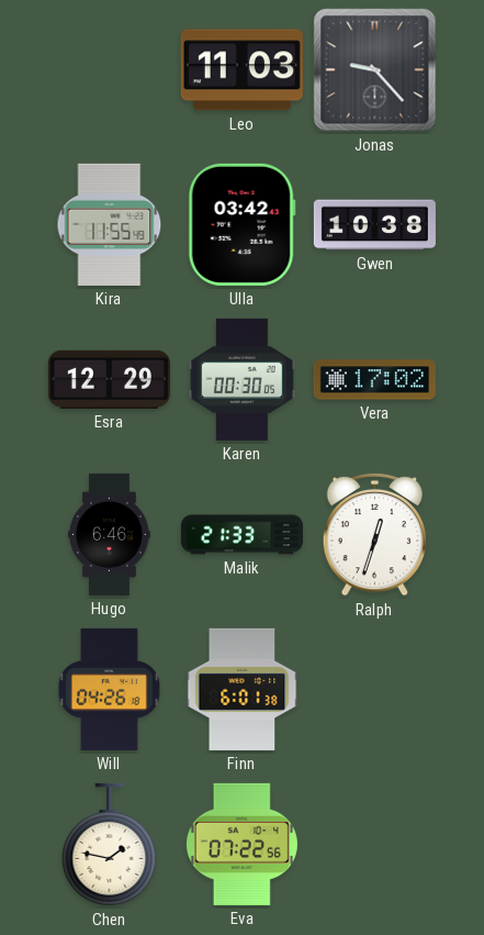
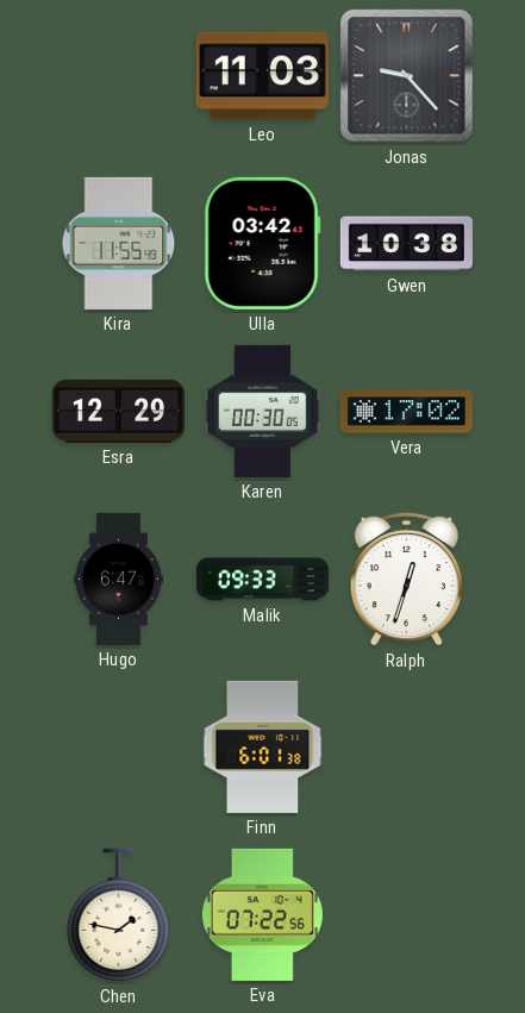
Hugo: 6:46 -> 6:47 (119, 579)
Malik: 21:33 -> 09:33 (262, 580)
Will: 04:26 -> none (109, 689)
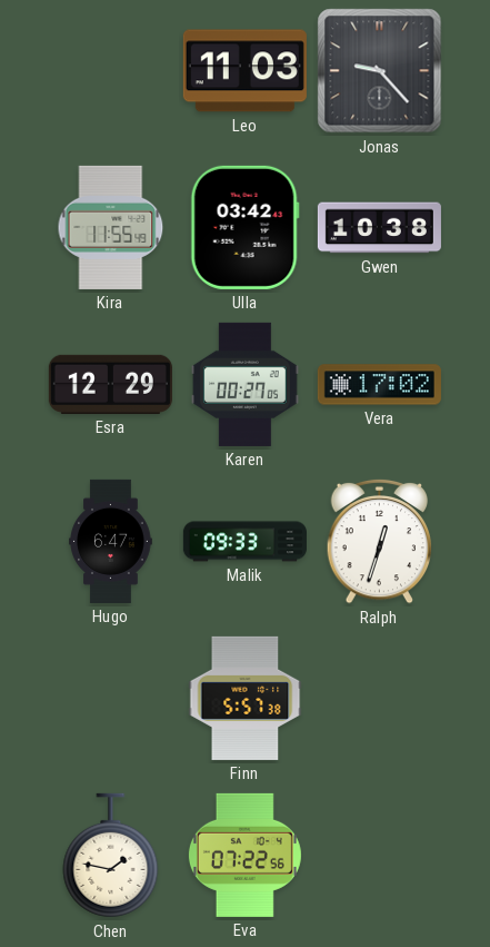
Karen: 00:30 -> 00:27 (244, 384)
Finn: 6:01 -> 5:57 (246, 698)
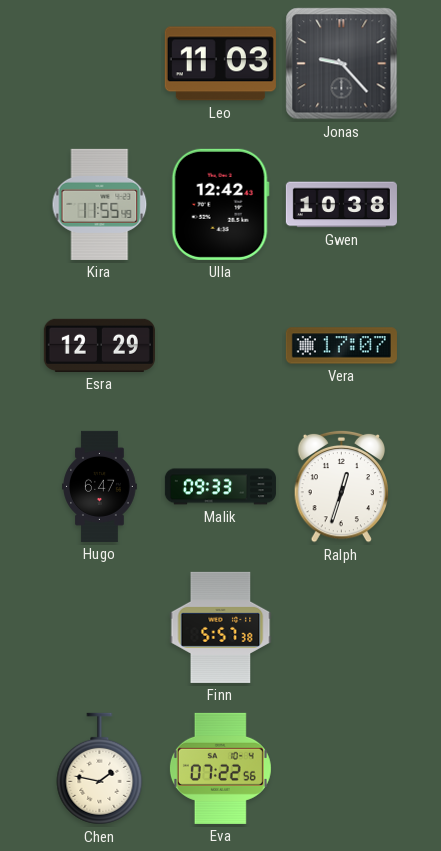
Ulla: 03:42 -> 12:42 (220, 204)
Karen: 00:27 -> none (244, 384)
Vera: 17:02 -> 17:07 (341, 346)
